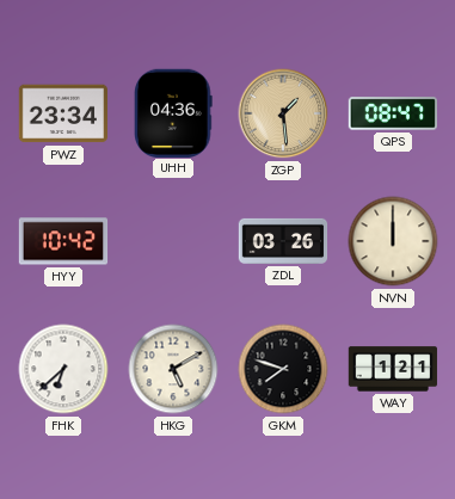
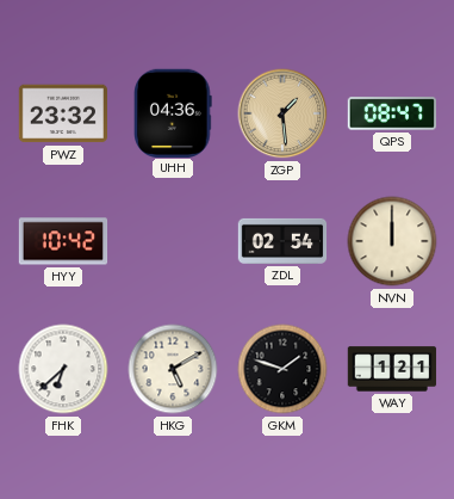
PWZ: 23:34 -> 23:32 (62, 113)
ZDL: 03:26 -> 02:54 (282, 241)
GKM: 7:48 -> 1:48 (282, 369)
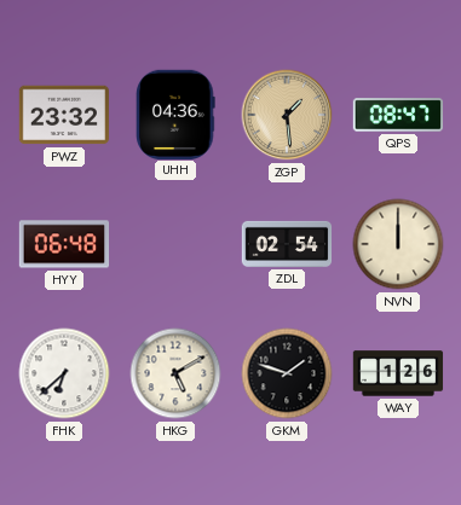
HYY: 10:42 -> 06:48 (64, 244)
WAY: 1:21 -> 1:26 (398, 373)
